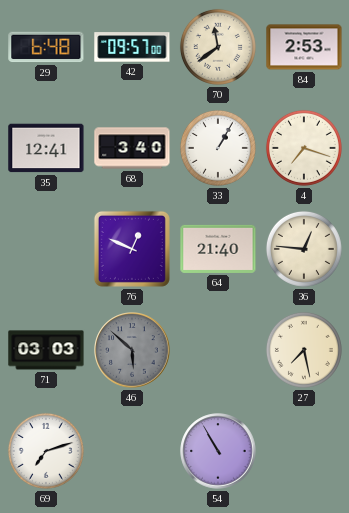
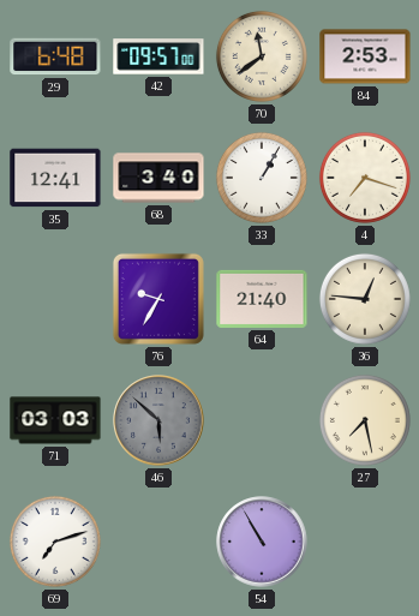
76: 12:49 -> 9:35 (158, 299)
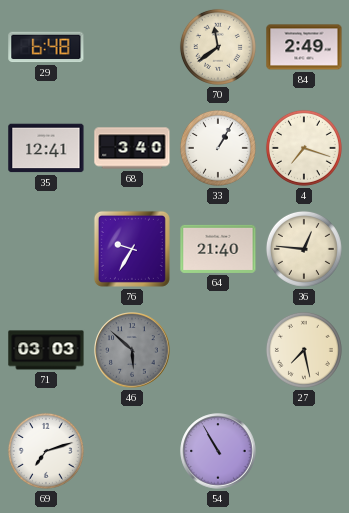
42: 09:57 -> none (158, 56)
84: 2:53 -> 2:49 (304, 47)
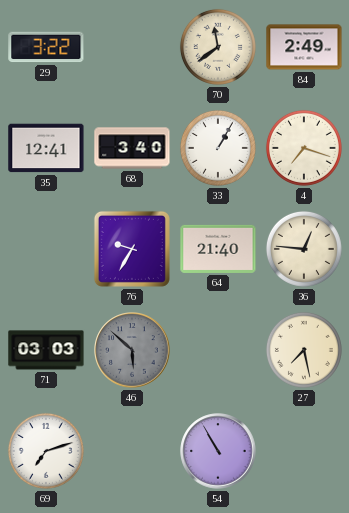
29: 6:48 -> 3:22 (46, 47)
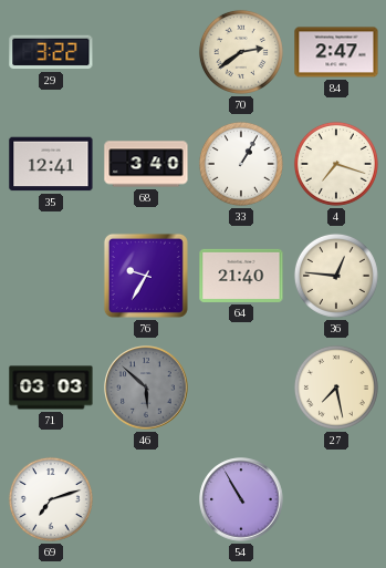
70: 11:39 -> 2:39 (241, 52)
84: 2:49 -> 2:47 (336, 52)
